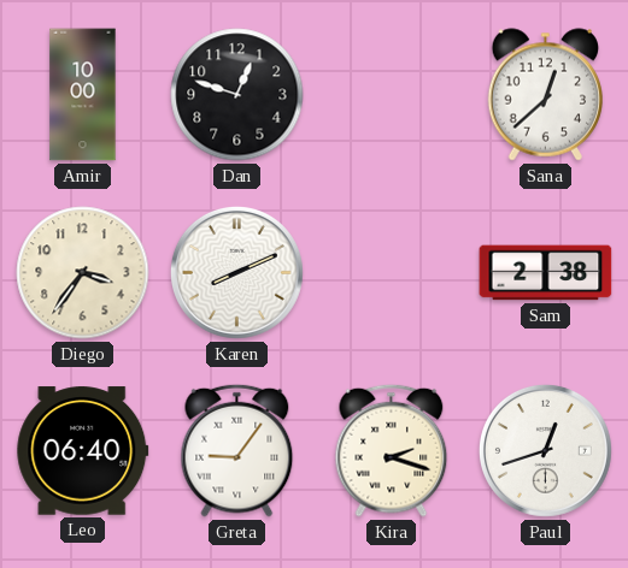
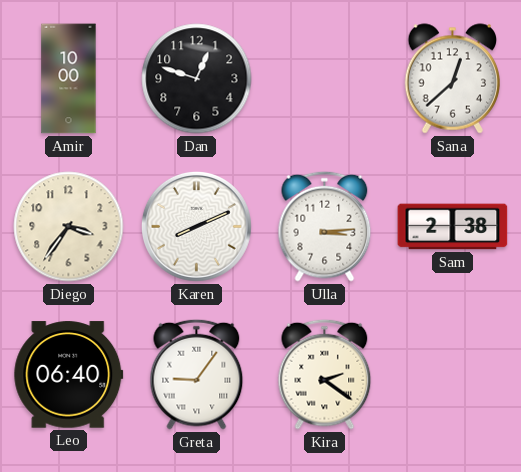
Ulla: none -> 3:14 (325, 226)
Kira: 2:18 -> 2:21 (325, 374)
Paul: 12:42 -> none (545, 450)
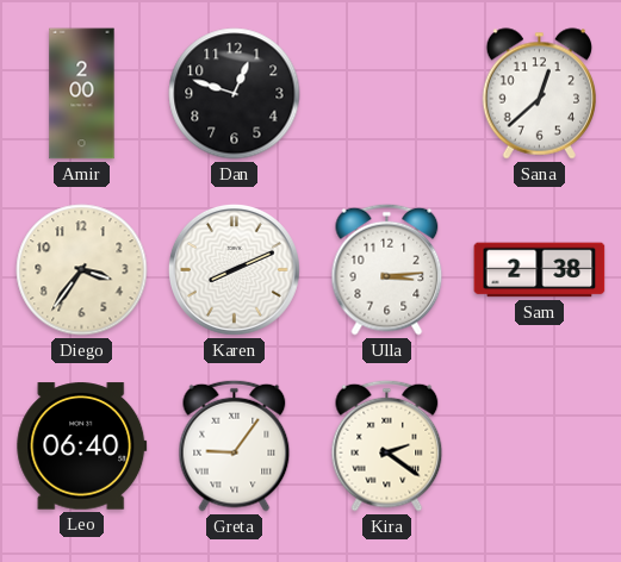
Amir: 10:00 -> 2:00 (82, 94)
